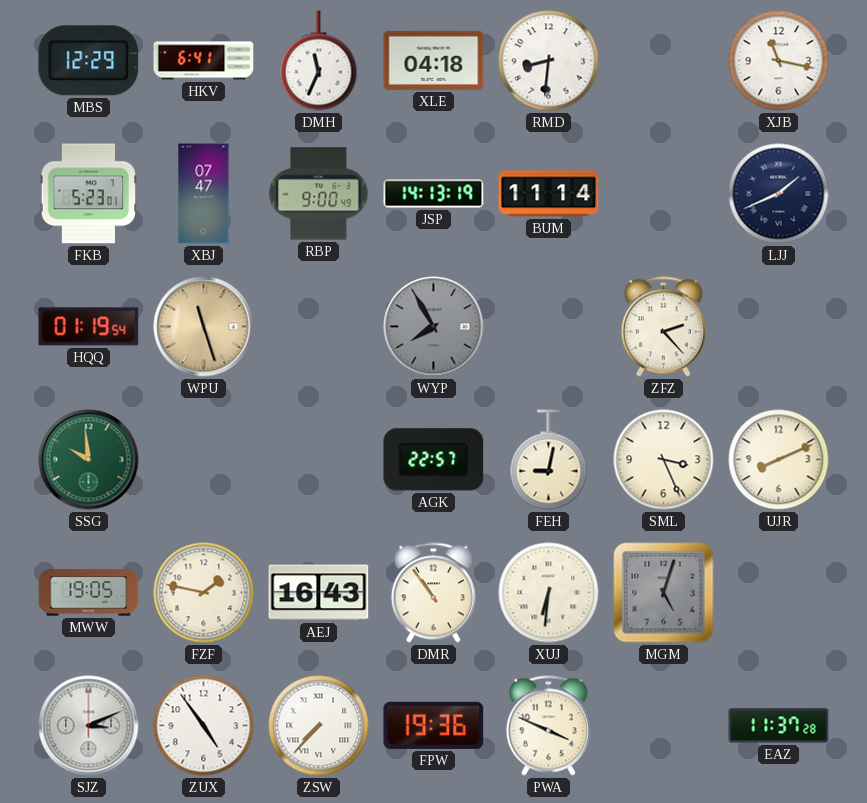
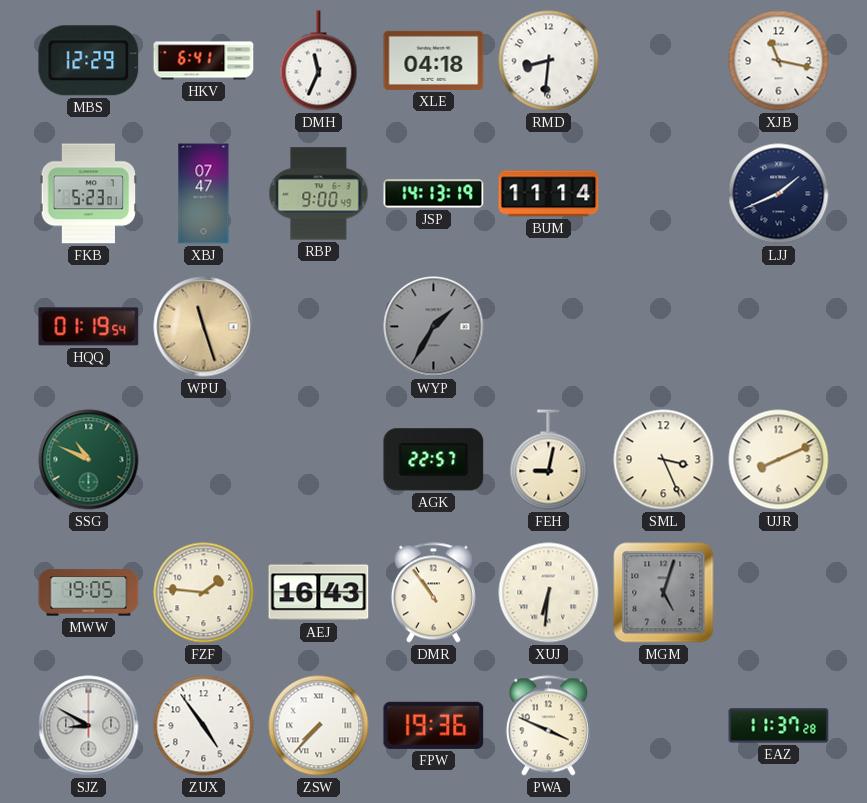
WYP: 7:55 -> 1:35 (434, 327)
ZFZ: 2:23 -> none (663, 327)
SSG: 9:59 -> 10:49 (89, 460)
FZF: 1:47 -> 1:46 (204, 593)
SJZ: 3:11 -> 8:50 (89, 726)
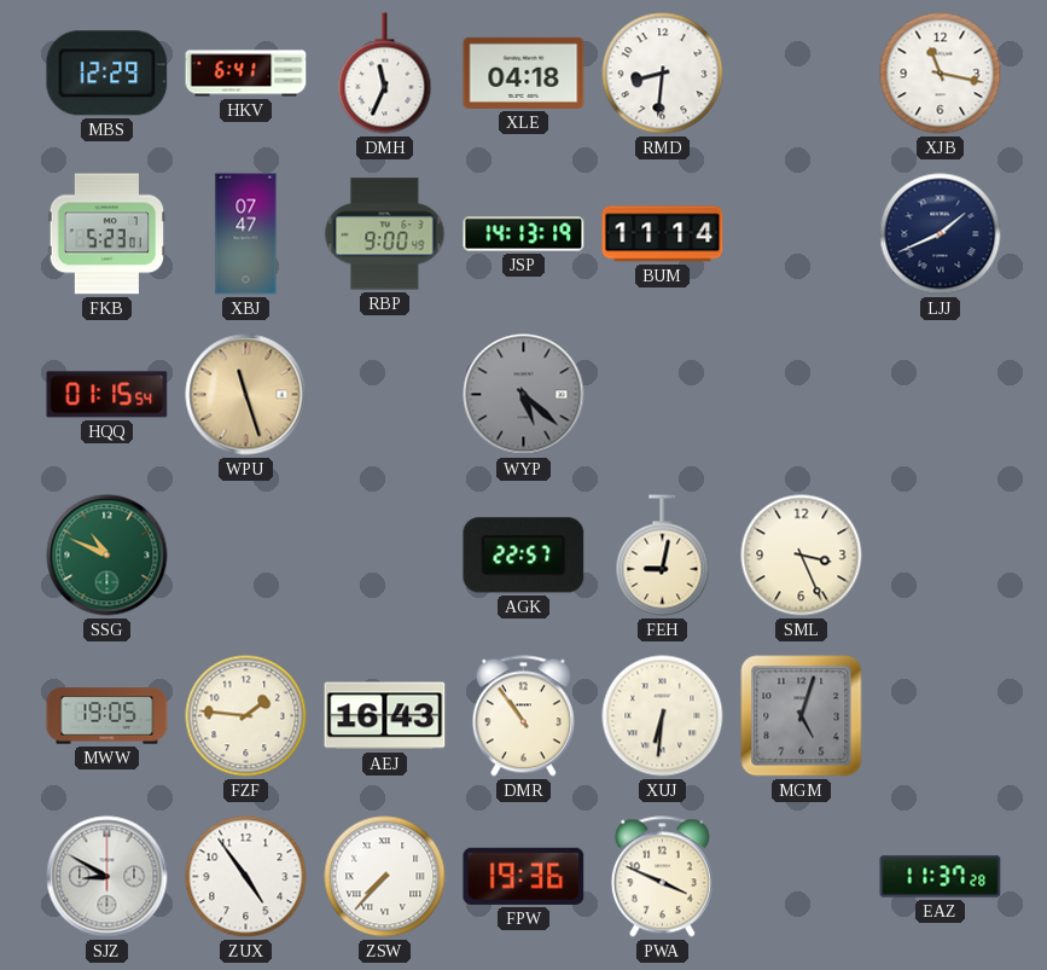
HQQ: 01:19 -> 01:15 (107, 395)
WYP: 1:35 -> 5:22 (524, 395)
UJR: 8:11 -> none (779, 460)
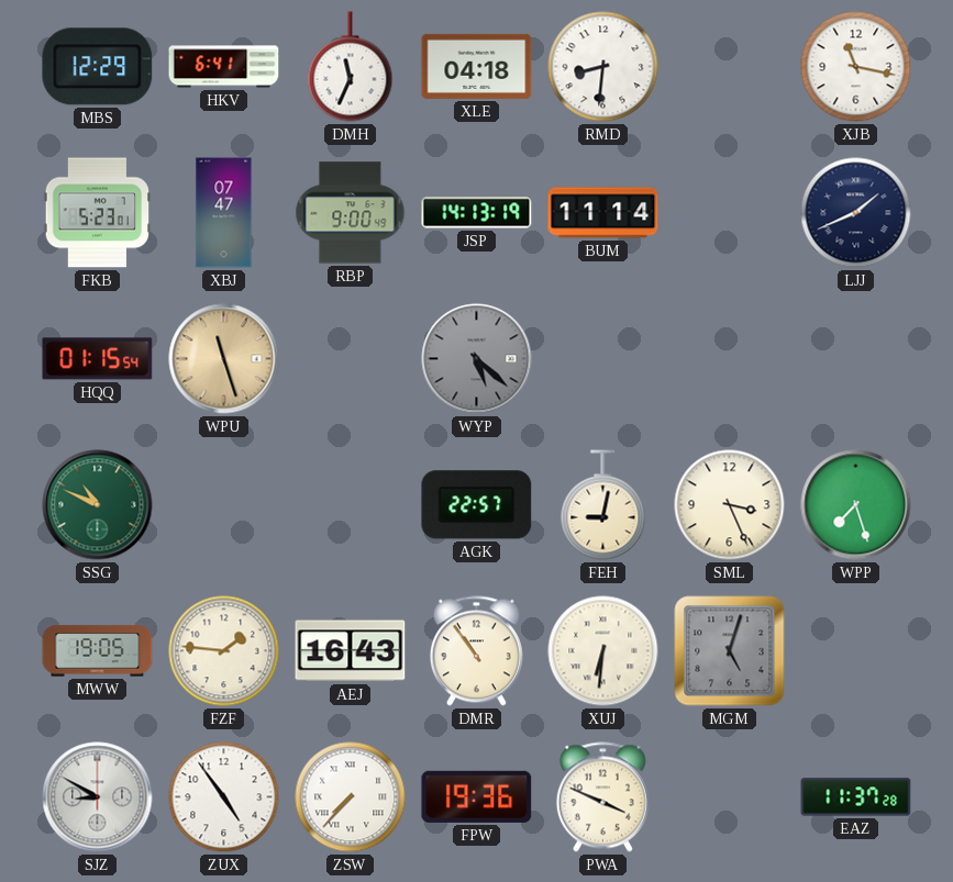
WPP: none -> 7:27 (856, 505)
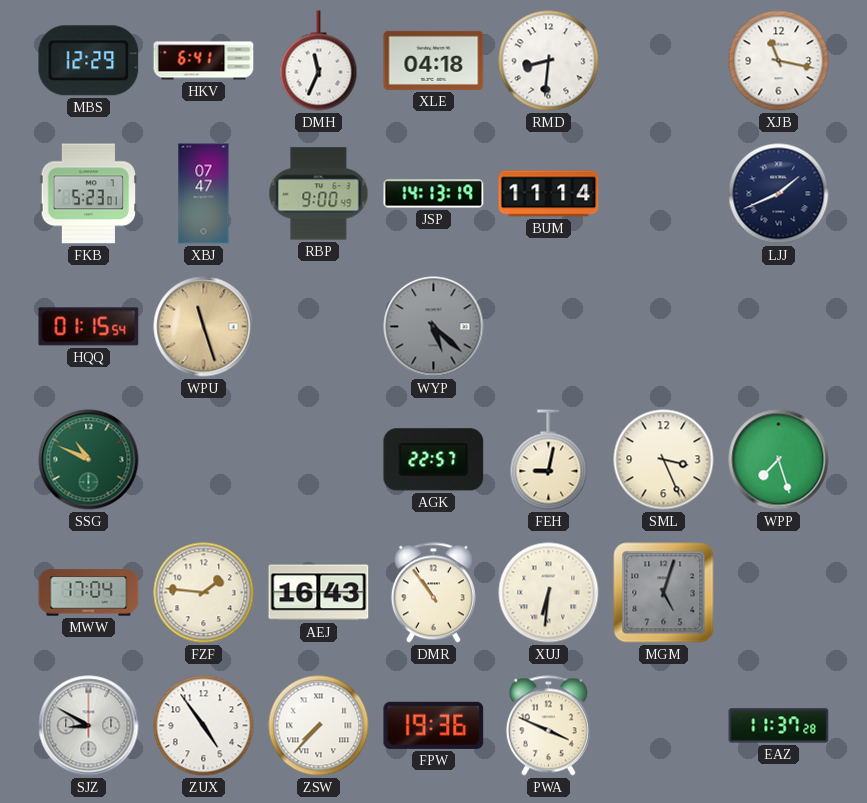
MWW: 19:05 -> 17:04 (89, 593)
